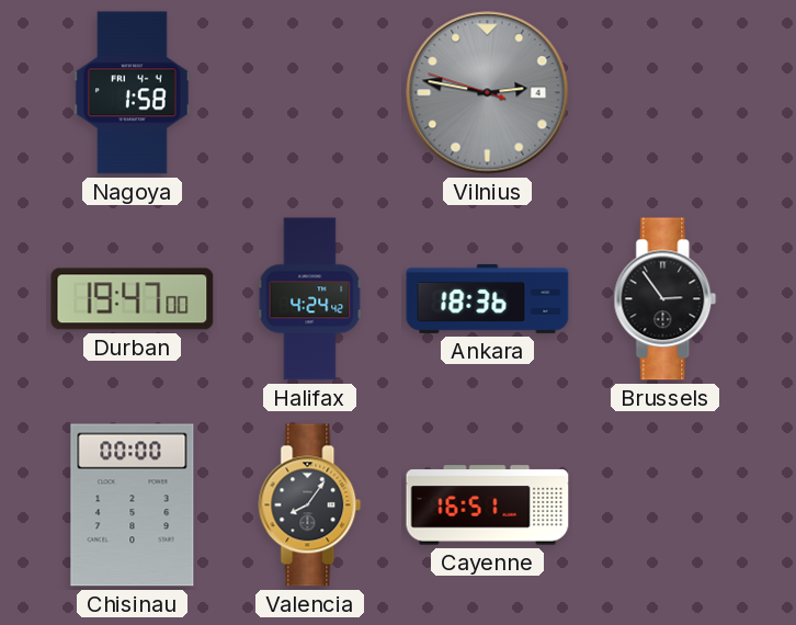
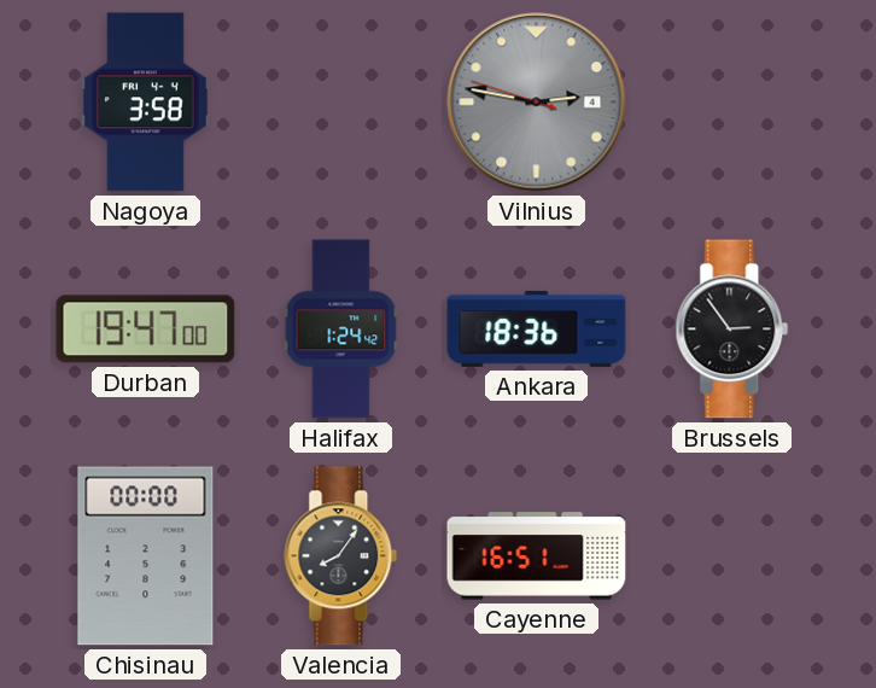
Nagoya: 1:58 -> 3:58 (146, 103)
Halifax: 4:24 -> 1:24 (341, 330)
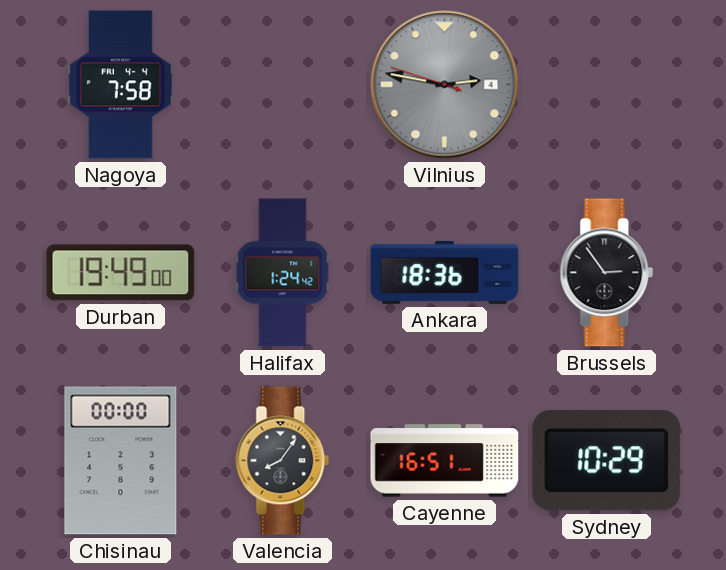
Nagoya: 3:58 -> 7:58 (121, 85)
Durban: 19:47 -> 19:49 (121, 273)
Sydney: none -> 10:29 (607, 461)
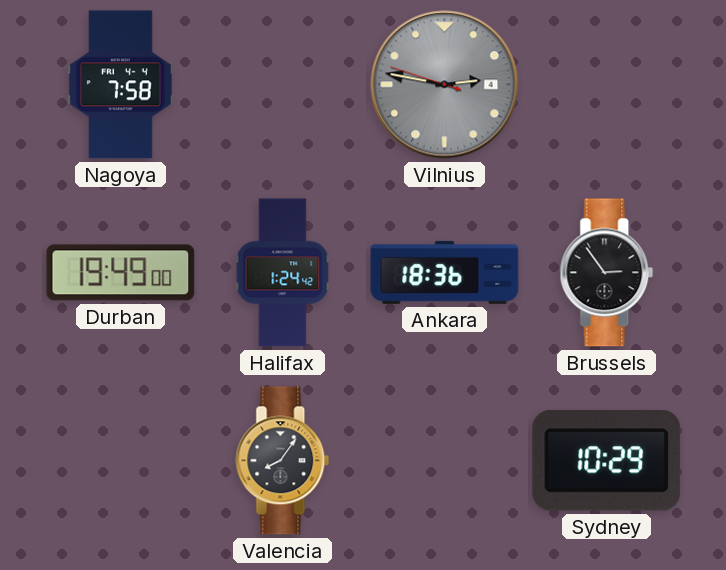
Chisinau: 00:00 -> none (121, 461)
Cayenne: 16:51 -> none (445, 461)
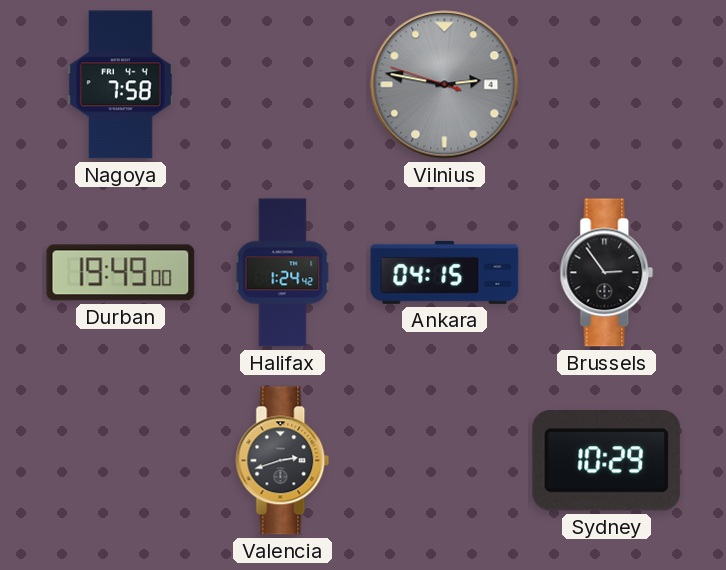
Ankara: 18:36 -> 04:15 (445, 272)
Valencia: 8:06 -> 2:42 (283, 461)
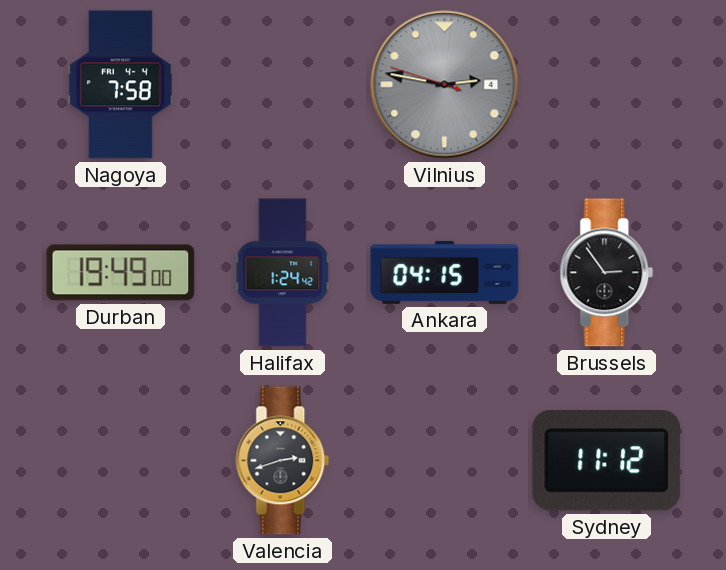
Sydney: 10:29 -> 11:12 (607, 461)
